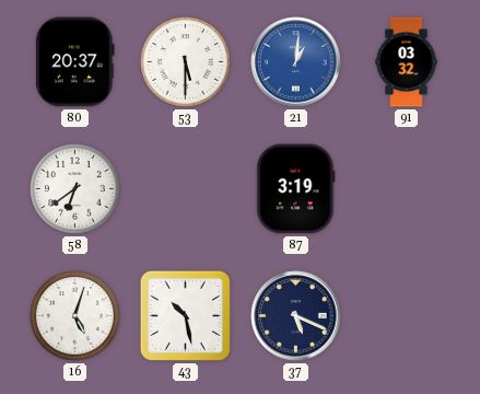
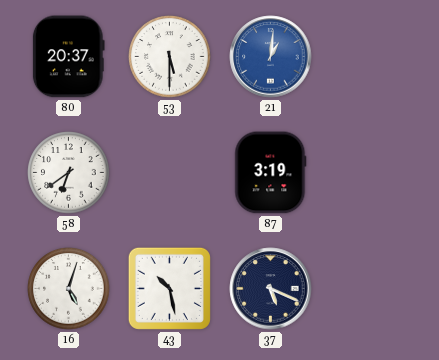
91: 03:32 -> none (407, 62)
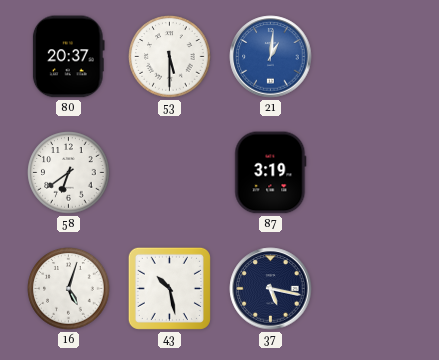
37: 5:19 -> 5:17 (271, 289)
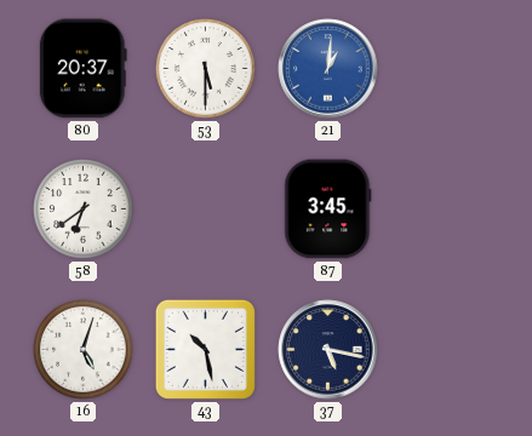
87: 3:19 -> 3:45 (328, 210)
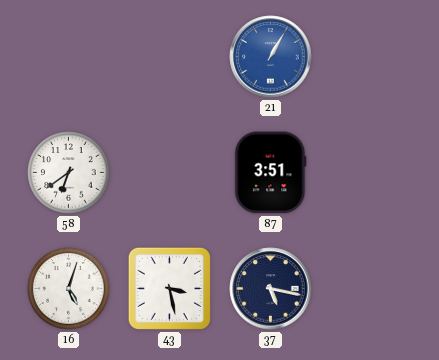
80: 20:37 -> none (82, 69)
53: 5:30 -> none (206, 69)
21: 1:01 -> 1:05 (271, 57)
87: 3:45 -> 3:51 (271, 173)
43: 10:28 -> 3:28 (169, 288)
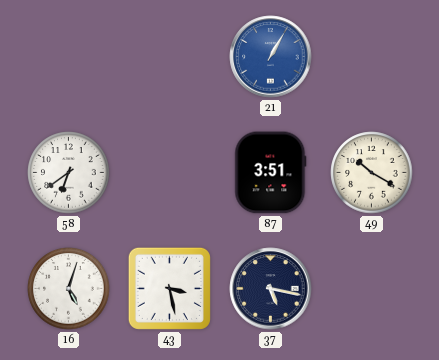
49: none -> 10:20 (372, 173)
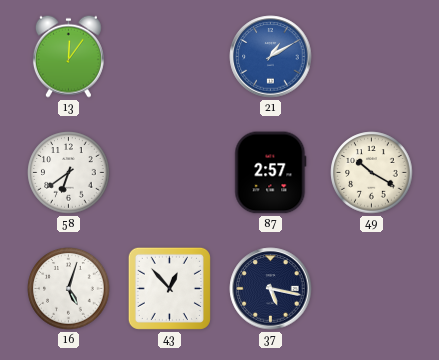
13: none -> 12:06 (68, 56)
21: 1:05 -> 1:10 (271, 57)
87: 3:51 -> 2:57 (271, 173)
43: 3:28 -> 12:53 (169, 288)
